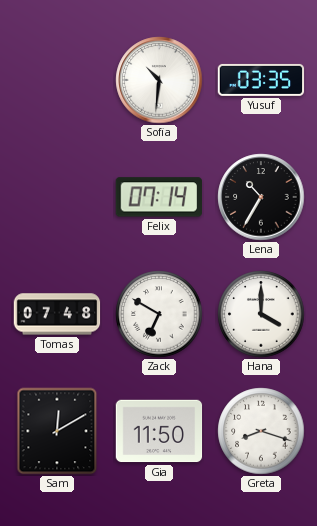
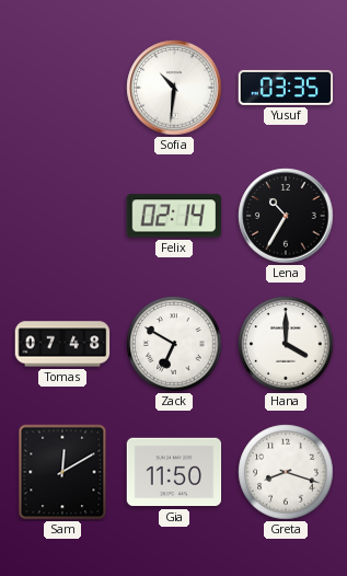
Felix: 07:14 -> 02:14 (173, 216)
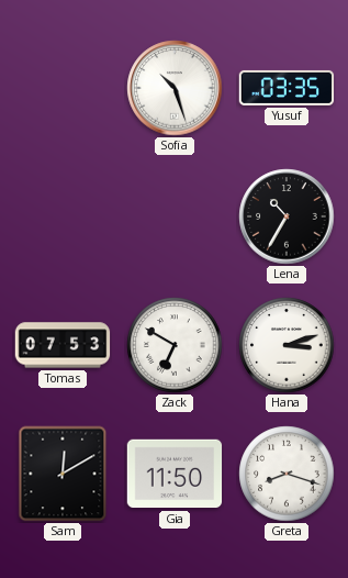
Sofia: 10:31 -> 10:27 (175, 88)
Felix: 02:14 -> none (173, 216)
Tomas: 07:48 -> 07:53 (63, 345)
Hana: 4:00 -> 3:12 (287, 345)
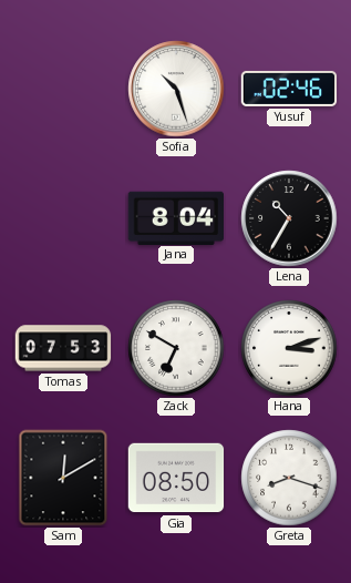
Yusuf: 03:35 -> 02:46 (289, 89)
Jana: none -> 8:04 (175, 217)
Gia: 11:50 -> 08:50 (176, 478)
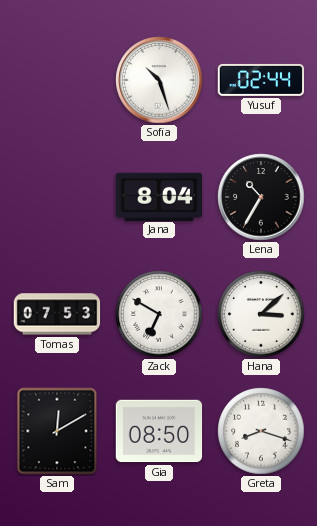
Yusuf: 02:46 -> 02:44 (261, 80)
Hana: 3:12 -> 3:08 (261, 314)
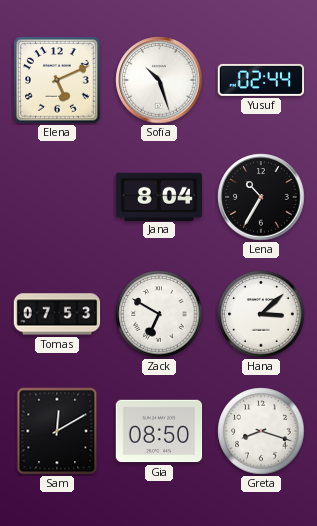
Elena: none -> 5:11 (57, 80)
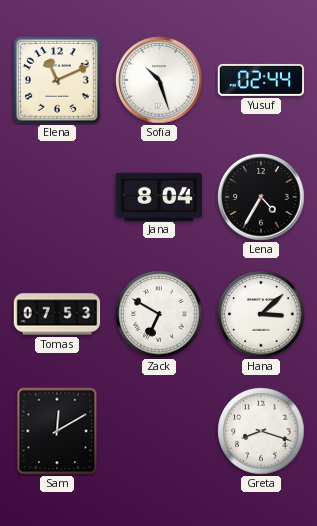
Elena: 5:11 -> 11:11 (57, 80)
Lena: 10:35 -> 4:35 (261, 197)
Gia: 08:50 -> none (159, 431)
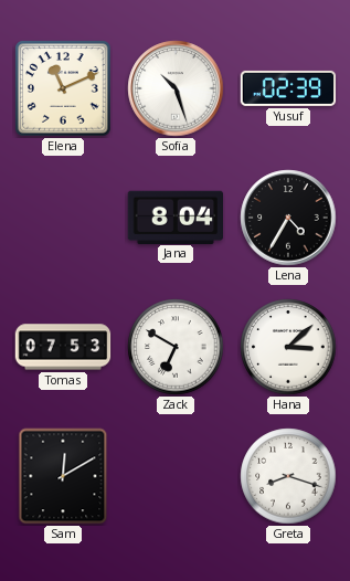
Yusuf: 02:44 -> 02:39 (288, 88)
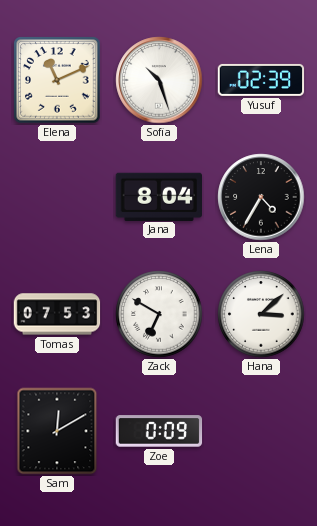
Zoe: none -> 0:09 (159, 431)
Greta: 8:18 -> none (288, 476)
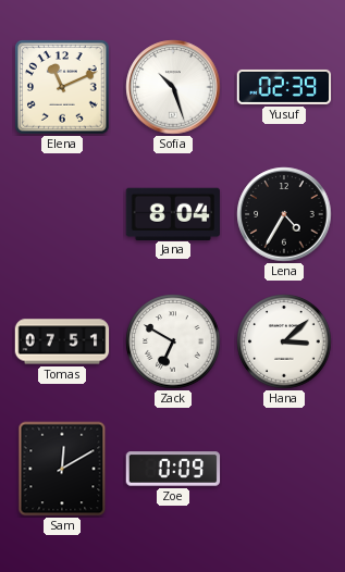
Tomas: 07:53 -> 07:51 (62, 341)
